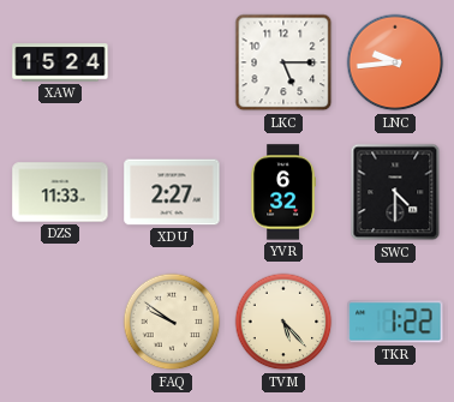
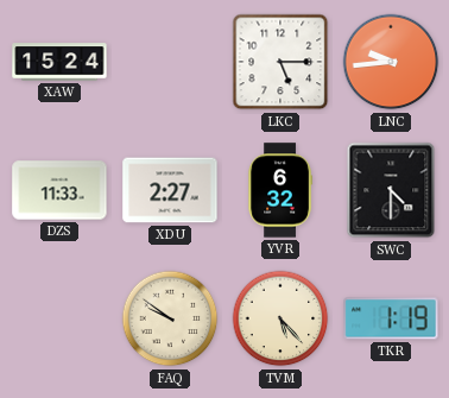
TKR: 1:22 -> 1:19 (391, 318)
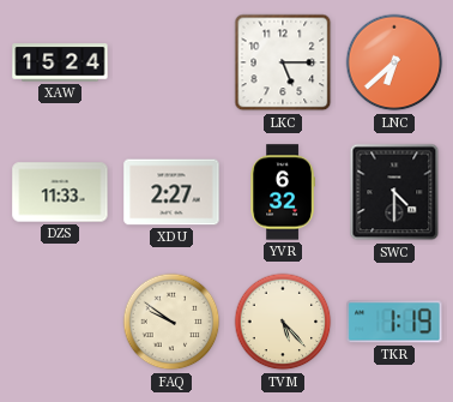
LNC: 9:44 -> 6:38 (394, 62)
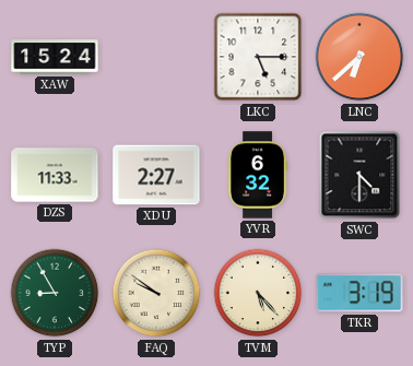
TYP: none -> 8:55 (55, 293)
TKR: 1:19 -> 3:19 (359, 293)
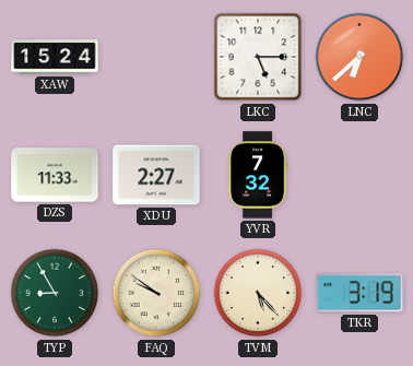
YVR: 6:32 -> 7:32 (258, 175)
SWC: 4:30 -> none (359, 175)
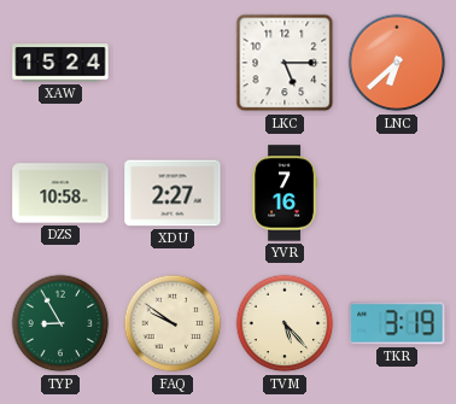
DZS: 11:33 -> 10:58 (60, 193)
YVR: 7:32 -> 7:16 (285, 193)
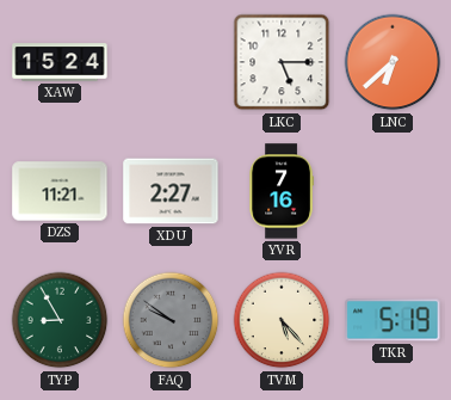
DZS: 10:58 -> 11:21 (60, 191)
FAQ dial: cream -> grey (171, 320)
TKR: 3:19 -> 5:19 (393, 320)
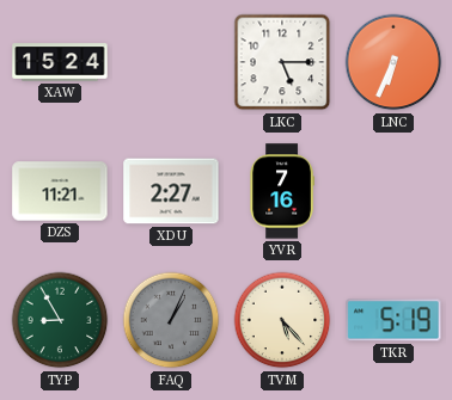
LNC: 6:38 -> 6:34 (393, 62)
FAQ: 9:51 -> 1:04 (171, 320)
